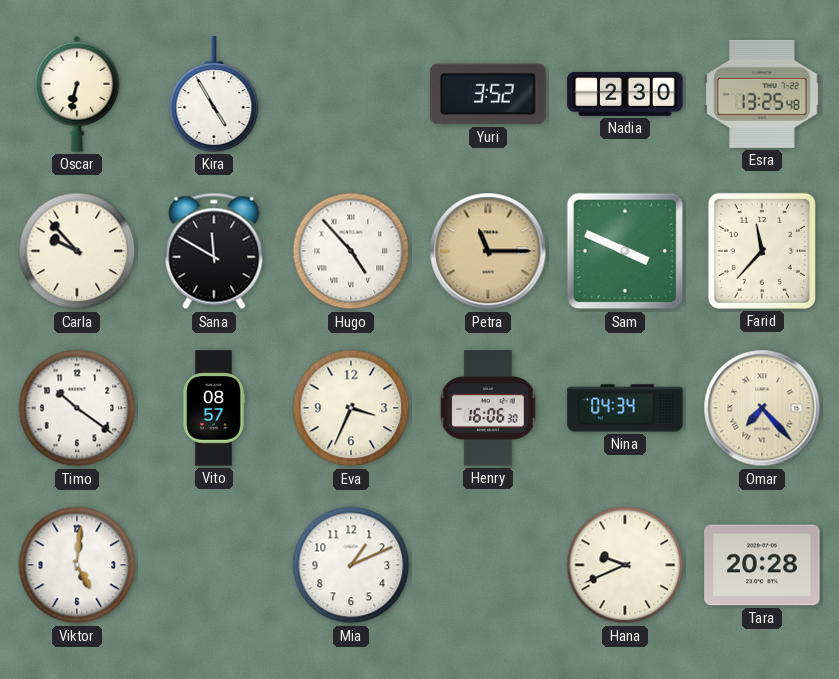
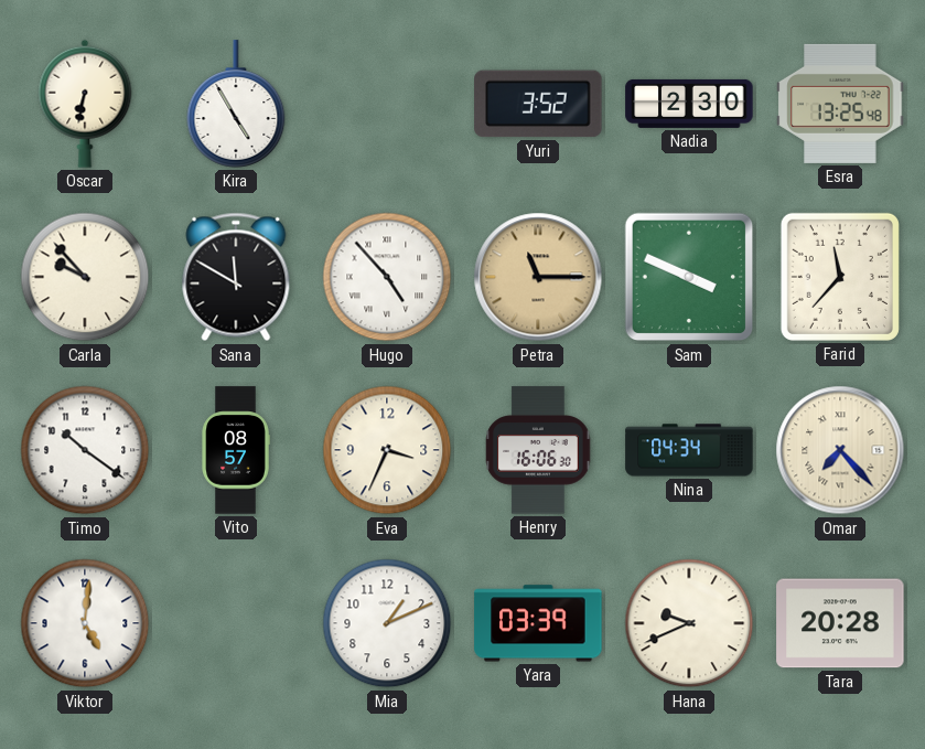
Yara: none -> 03:39 (538, 623)
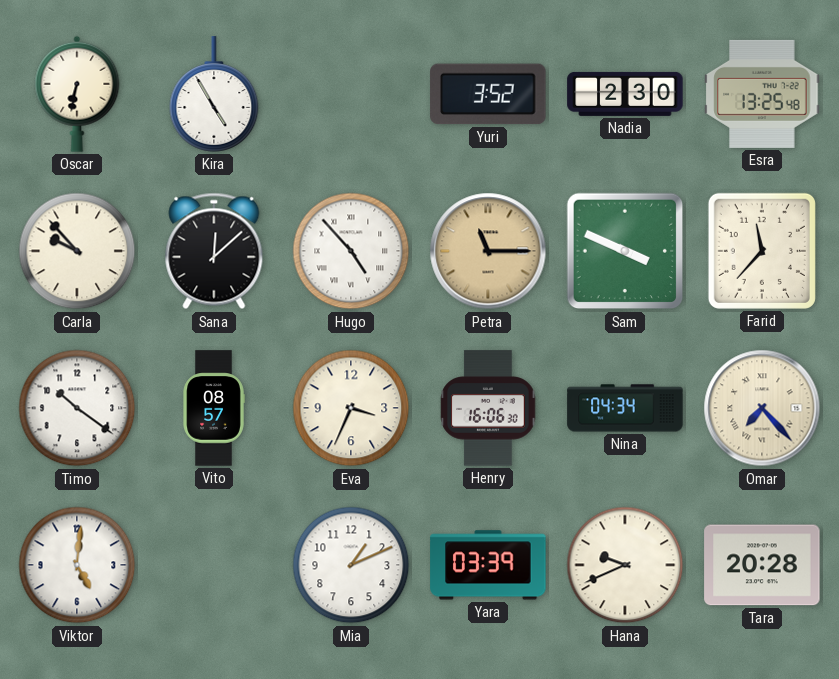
Sana: 11:50 -> 12:08 (214, 251)
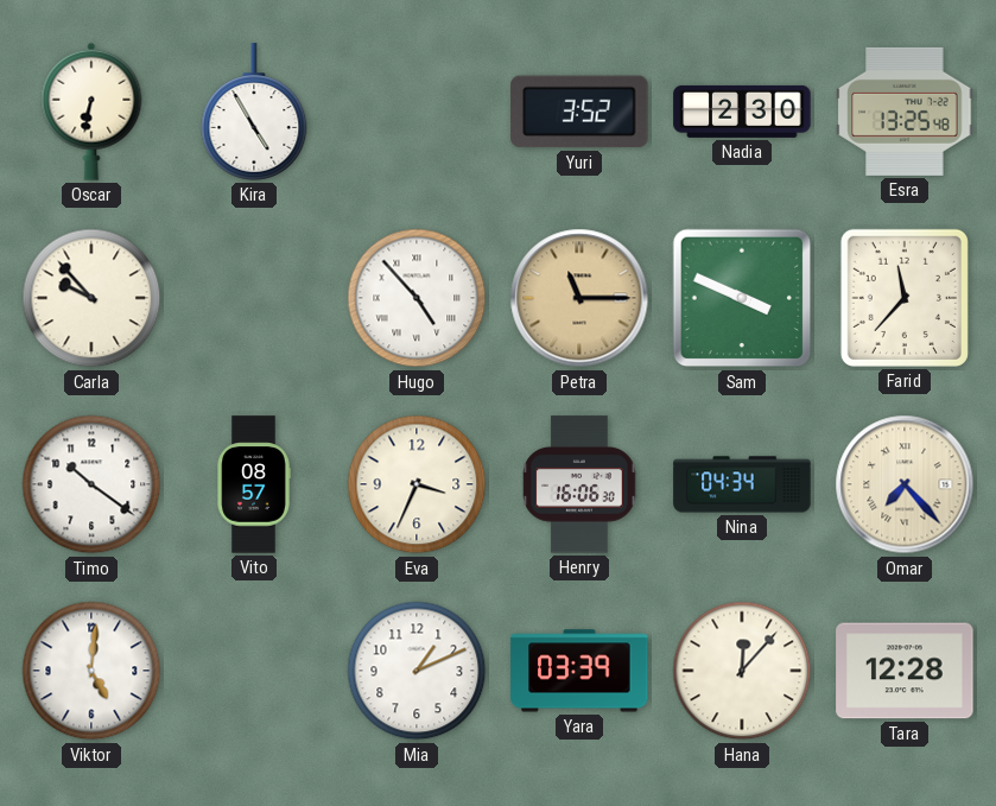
Sana: 12:08 -> none (214, 251)
Hana: 9:41 -> 12:07 (742, 671)
Tara: 20:28 -> 12:28 (905, 671)
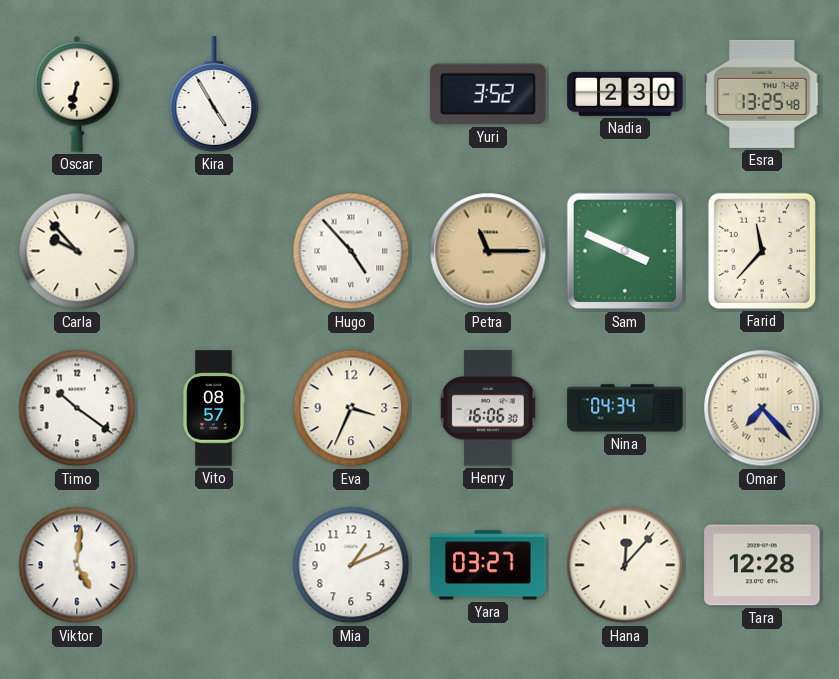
Yara: 03:39 -> 03:27 (488, 565)
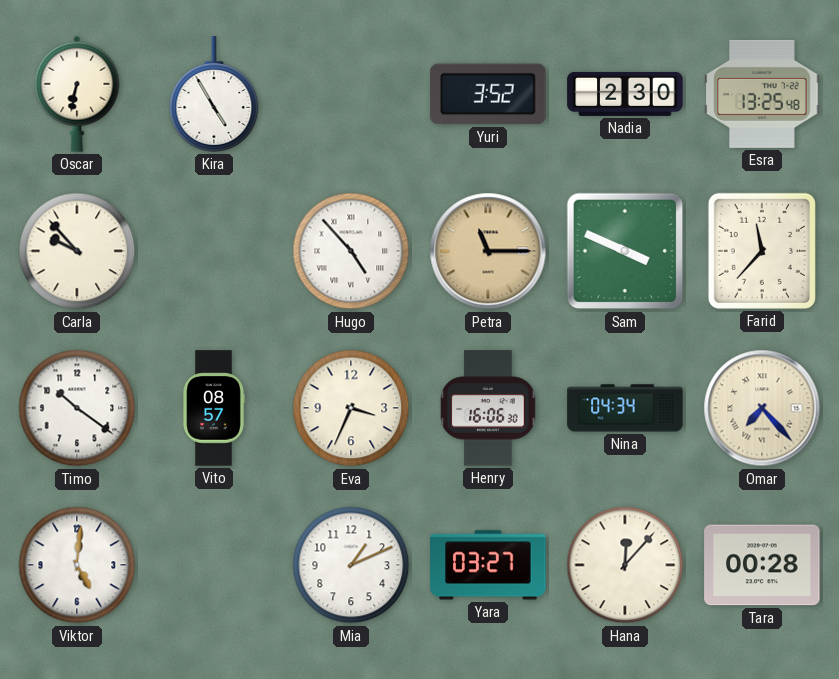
Tara: 12:28 -> 00:28 (762, 565)
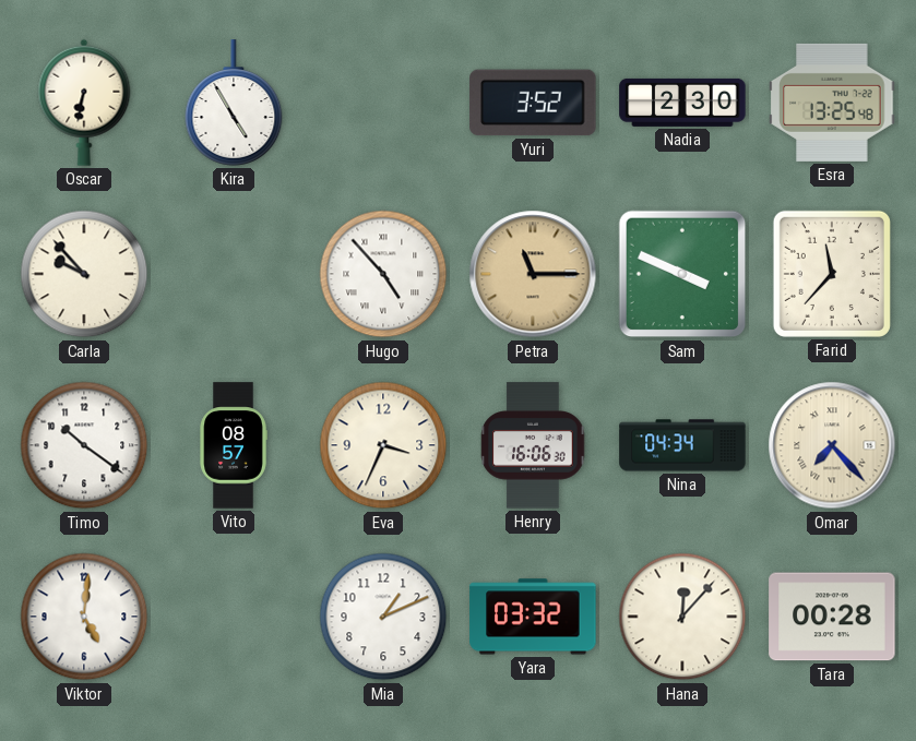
Yara: 03:27 -> 03:32 (533, 617)
